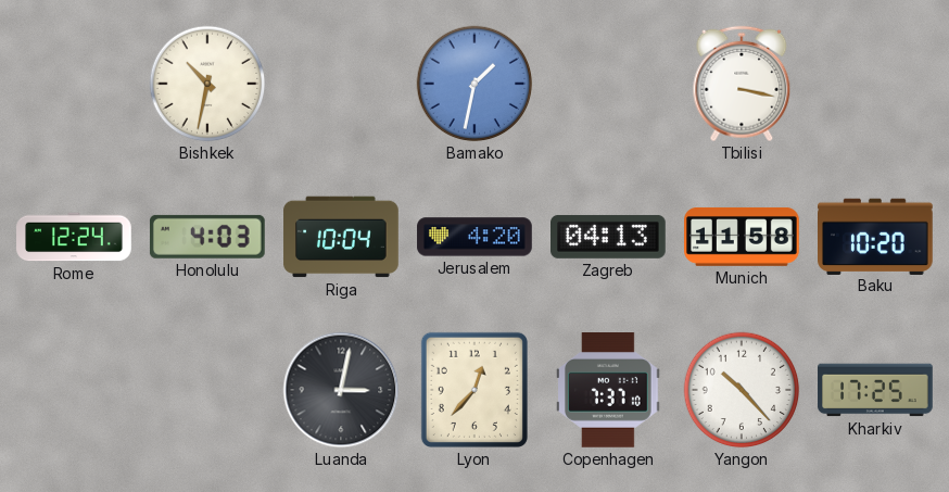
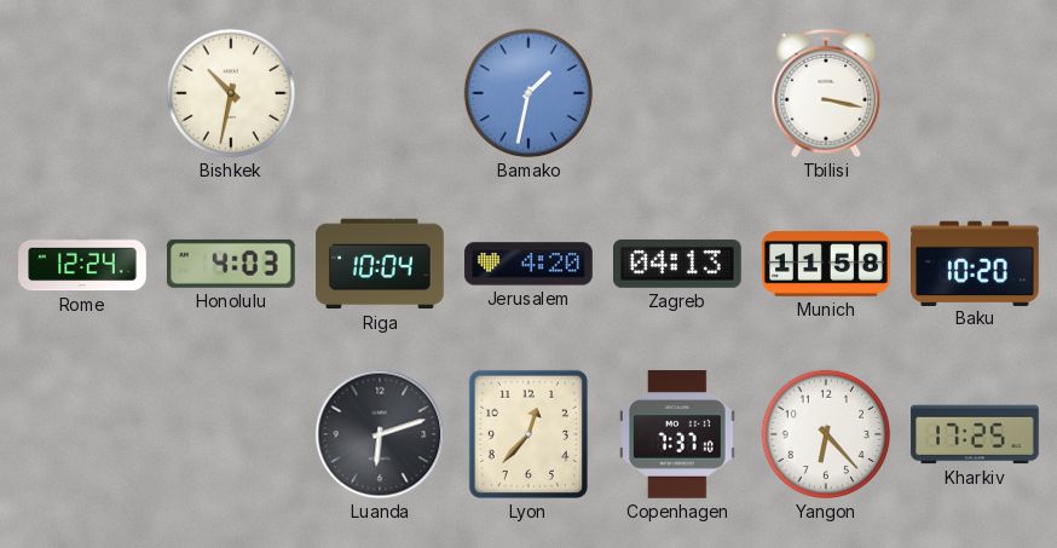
Luanda: 3:02 -> 6:12 (380, 434)
Yangon: 10:23 -> 6:23 (826, 434)
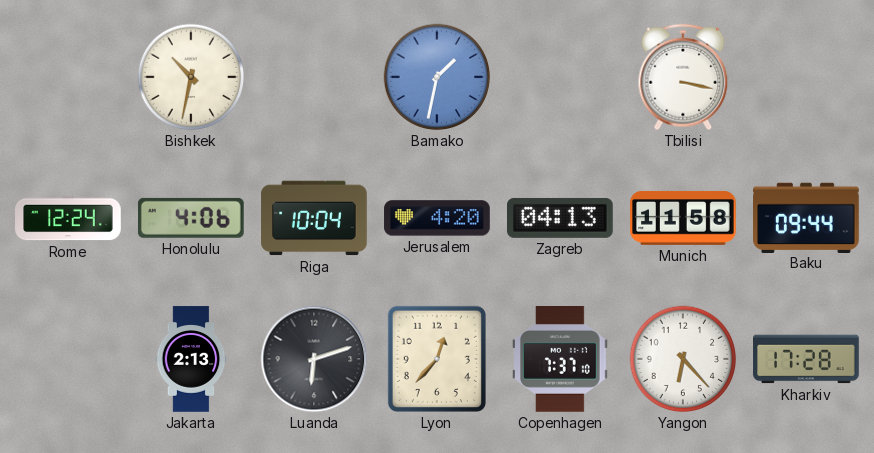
Honolulu: 4:03 -> 4:06 (191, 218)
Baku: 10:20 -> 09:44 (807, 217)
Jakarta: none -> 2:13 (191, 359)
Kharkiv: 17:25 -> 17:28 (806, 359)
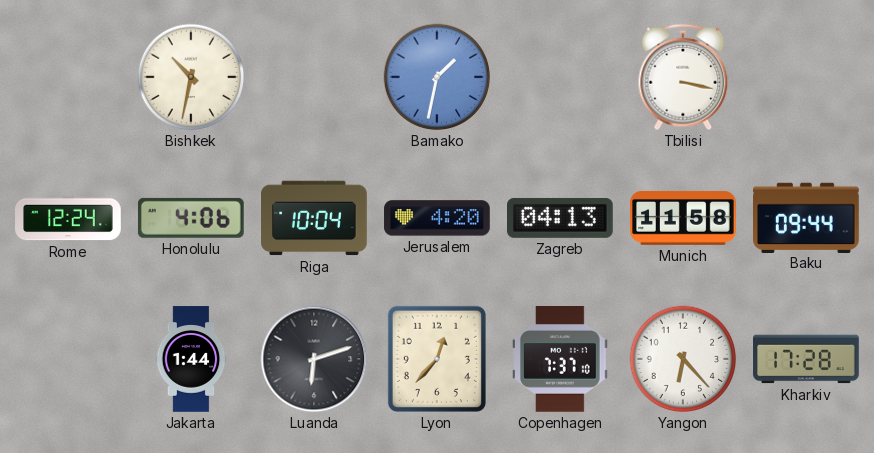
Jakarta: 2:13 -> 1:44 (191, 359)
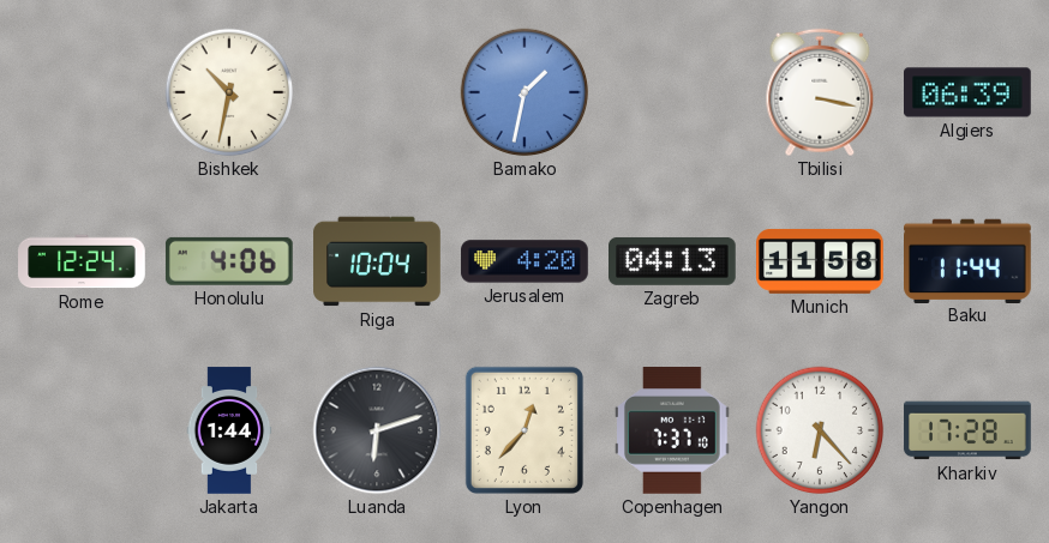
Algiers: none -> 06:39 (969, 92)
Baku: 09:44 -> 11:44 (969, 260)
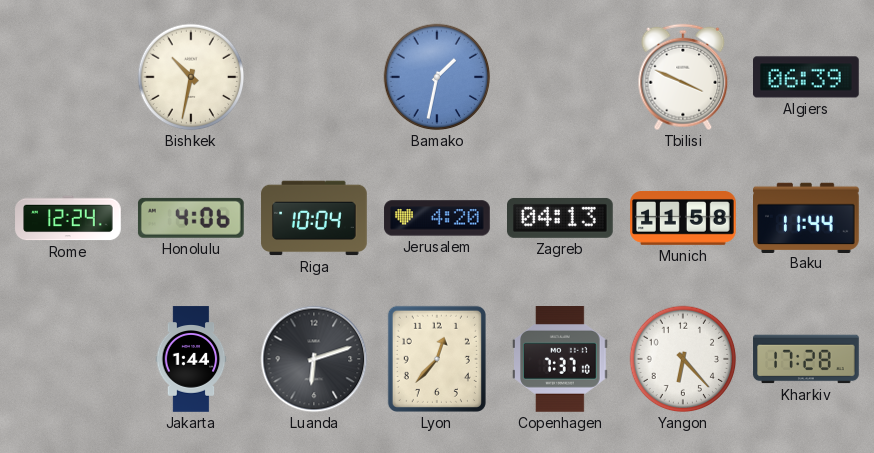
Tbilisi: 3:17 -> 3:49 (683, 77)
